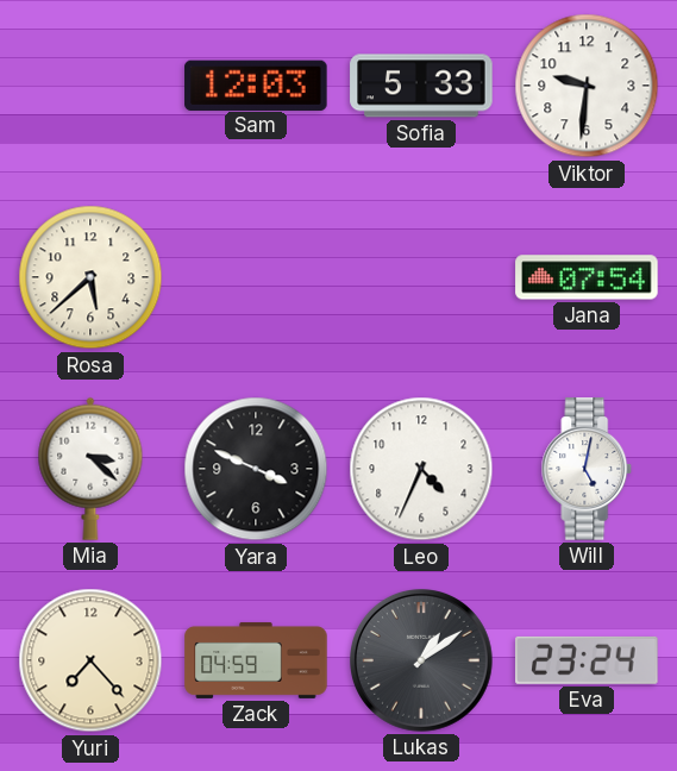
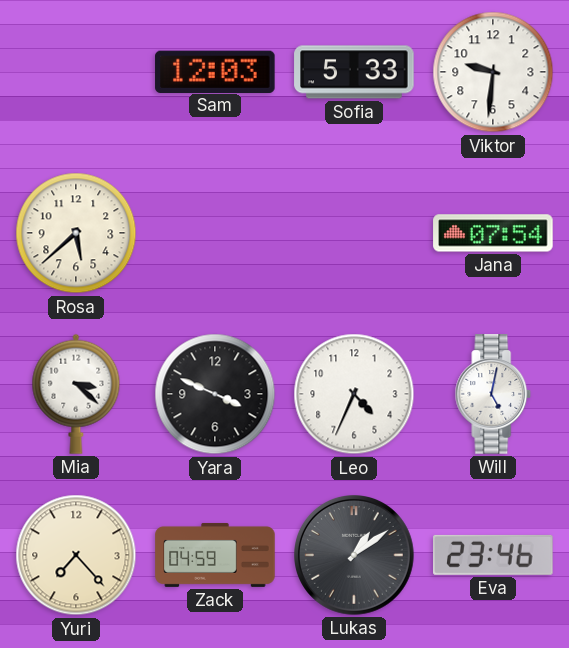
Eva: 23:24 -> 23:46 (493, 555)
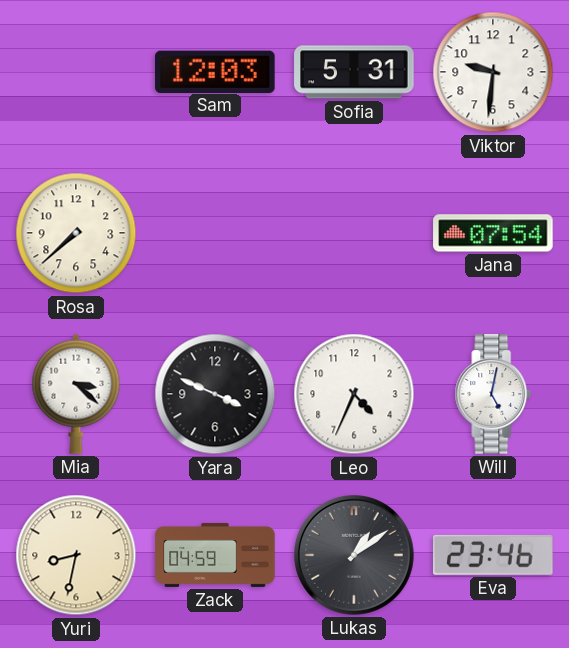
Sofia: 5:33 -> 5:31 (354, 72)
Rosa: 5:38 -> 7:38 (76, 233)
Yuri: 7:23 -> 8:32 (76, 555)
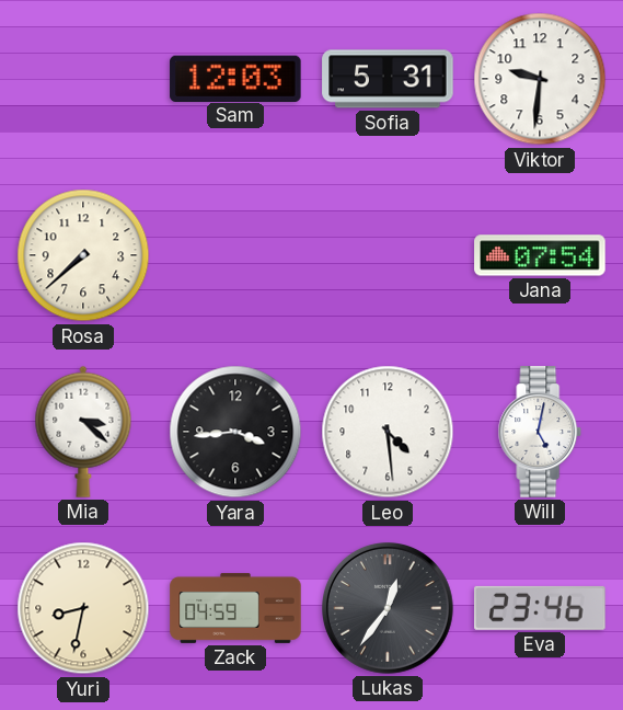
Yara: 3:49 -> 3:44 (235, 432)
Leo: 4:34 -> 4:29 (388, 432)
Lukas: 1:09 -> 12:36 (389, 609)
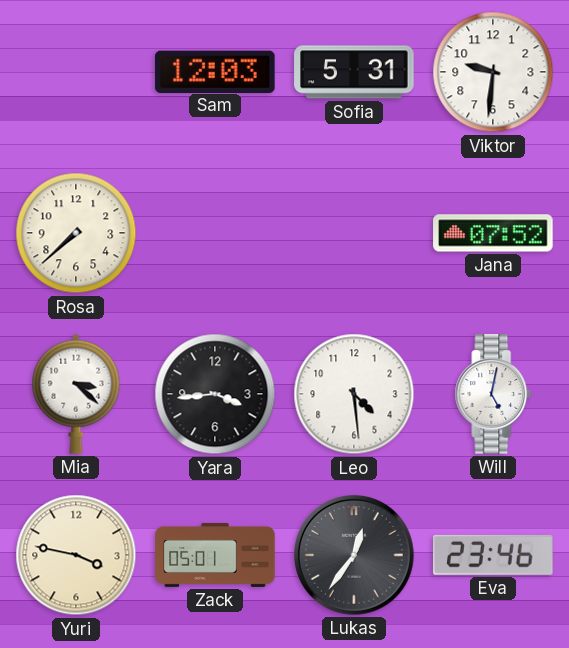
Jana: 07:54 -> 07:52 (493, 233)
Yuri: 8:32 -> 3:47 (76, 555)
Zack: 04:59 -> 05:01 (215, 555)
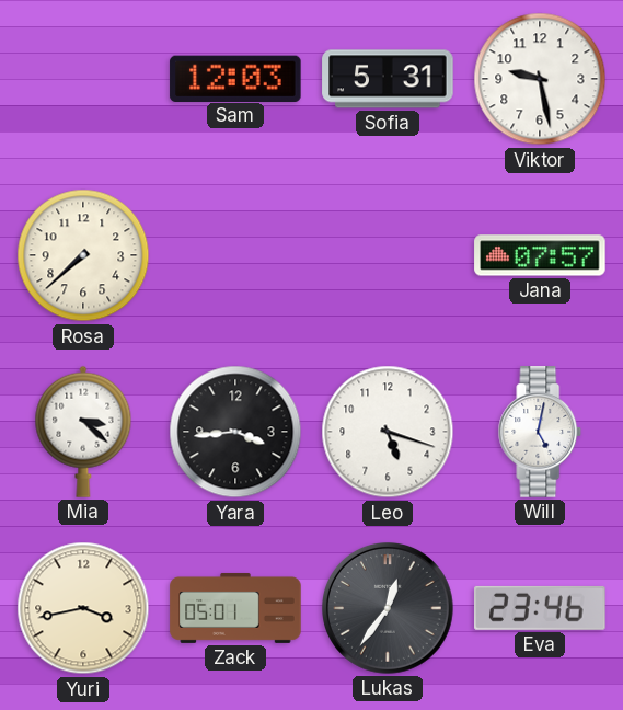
Viktor: 9:31 -> 9:28 (540, 79)
Jana: 07:52 -> 07:57 (540, 255)
Leo: 4:29 -> 5:18 (388, 432)
Yuri: 3:47 -> 3:43 (83, 608)
